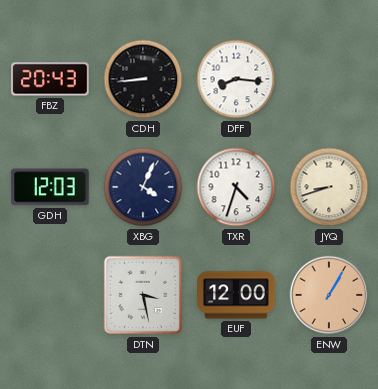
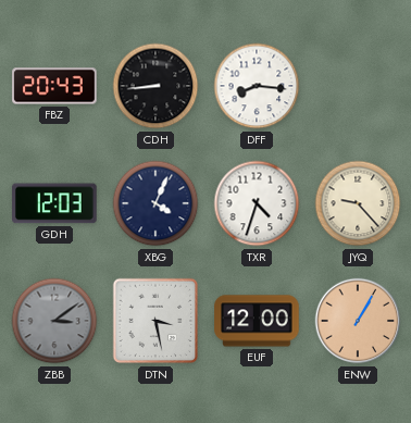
JYQ: 8:42 -> 9:23 (358, 203)
ZBB: none -> 3:09 (54, 321)
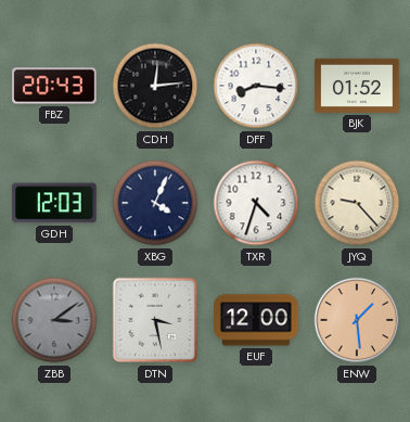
CDH: 8:44 -> 12:14 (155, 86)
BJK: none -> 01:52 (357, 86)
ENW: 1:05 -> 1:29 (357, 320)
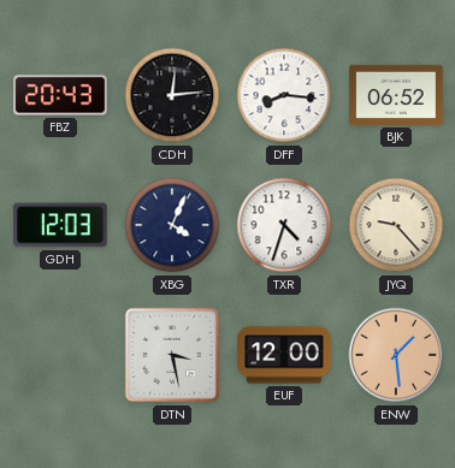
BJK: 01:52 -> 06:52 (396, 95)
ZBB: 3:09 -> none (54, 320)
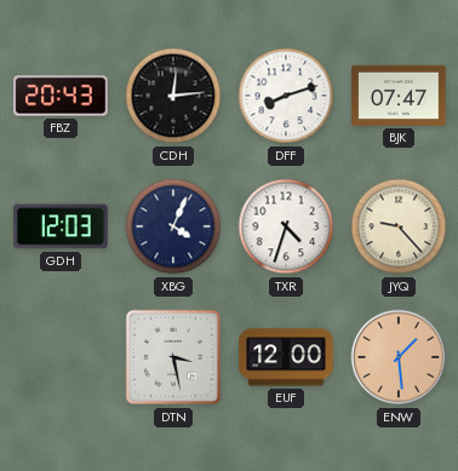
DFF: 8:16 -> 8:12 (286, 96)
BJK: 06:52 -> 07:47 (399, 96)
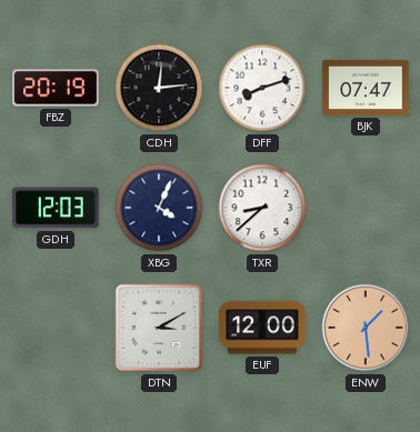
FBZ: 20:43 -> 20:19 (56, 88)
TXR: 4:33 -> 8:38 (262, 208)
JYQ: 9:23 -> none (399, 226)
DTN: 3:28 -> 3:10 (159, 328)
